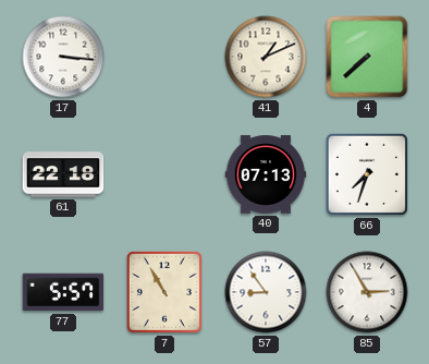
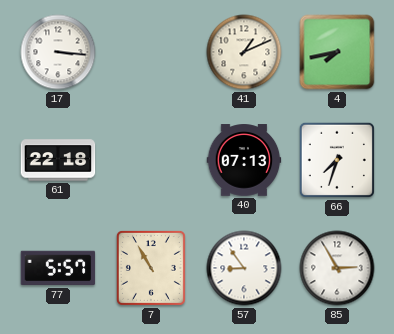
4: 7:38 -> 7:43 (337, 52)
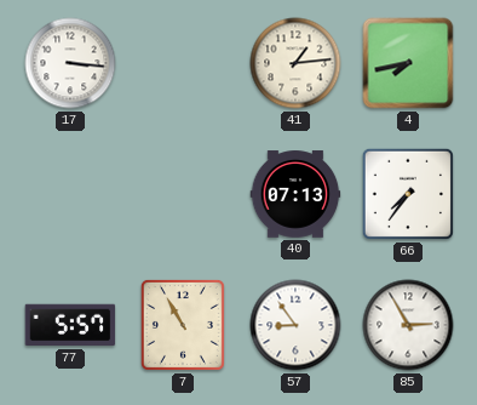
41: 1:11 -> 1:14 (295, 63)
61: 22:18 -> none (58, 160)
66: 7:33 -> 7:36 (408, 194)
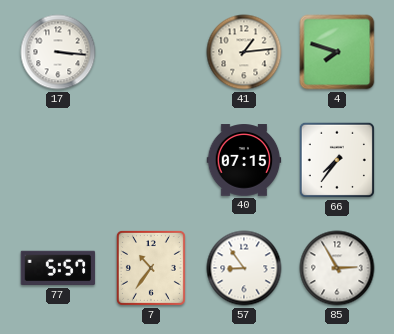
4: 7:43 -> 7:48 (337, 52)
40: 07:13 -> 07:15 (244, 160)
7: 10:55 -> 10:36 (151, 268)
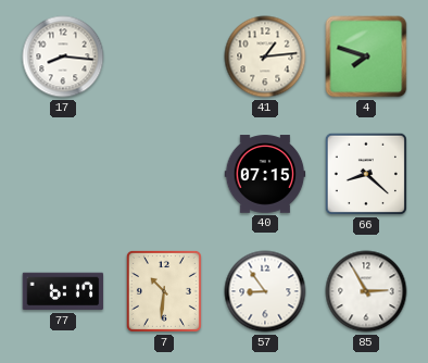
17: 3:16 -> 8:16 (63, 57)
66: 7:36 -> 8:22 (366, 174)
77: 5:57 -> 6:17 (63, 291)
7: 10:36 -> 10:31 (164, 291)
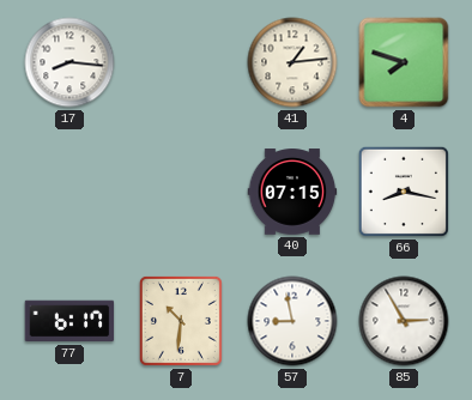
66: 8:22 -> 8:17 (404, 192)
57: 8:54 -> 8:58 (292, 321)
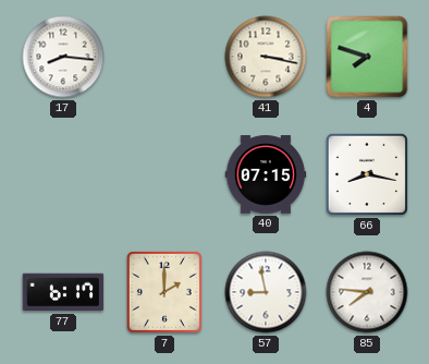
41: 1:14 -> 3:17 (266, 57)
7: 10:31 -> 2:00 (164, 292)
85: 2:55 -> 7:46 (367, 292)
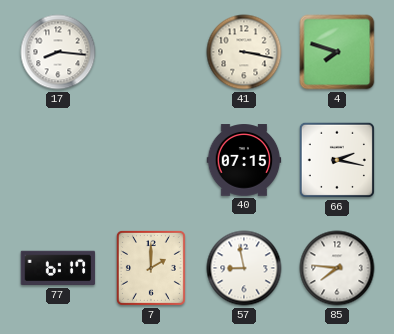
66: 8:17 -> 2:17 (337, 160)
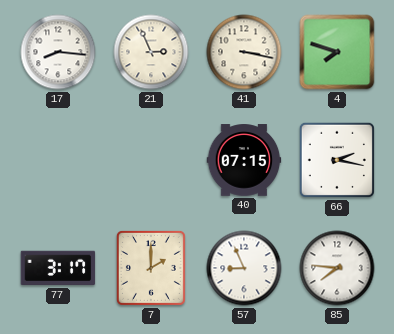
21: none -> 2:56 (151, 52)
77: 6:17 -> 3:17 (58, 268)
57: 8:58 -> 8:56 (244, 268)
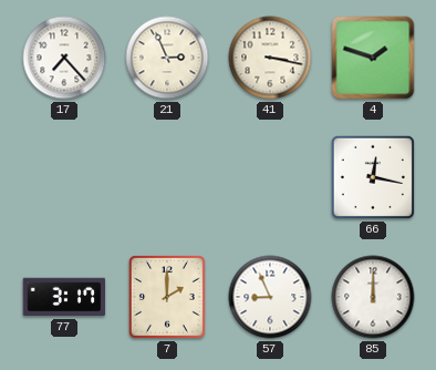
17: 8:16 -> 7:23 (64, 58)
4: 7:48 -> 1:48 (373, 58)
40: 07:15 -> none (244, 160)
66: 2:17 -> 12:17 (373, 177)
85: 7:46 -> 12:00 (373, 297)
